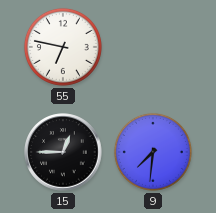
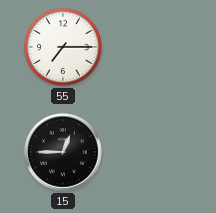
55: 6:47 -> 7:15 (63, 47)
9: 7:31 -> none (153, 152)
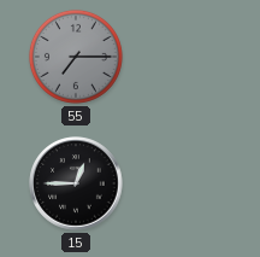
55 dial: white -> grey (76, 57)
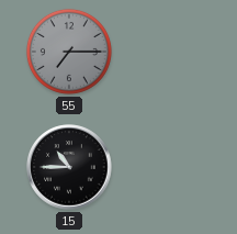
15: 12:45 -> 10:45 (69, 167)
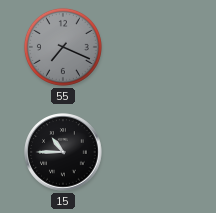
55: 7:15 -> 7:19 (63, 47)
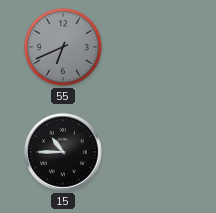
55: 7:19 -> 6:41 (63, 47)
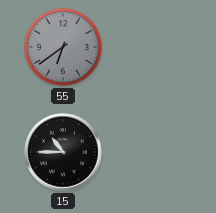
55: 6:41 -> 6:39 (63, 47)
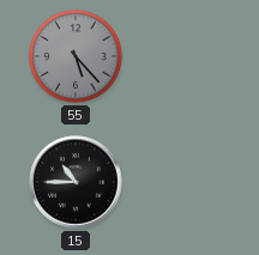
55: 6:39 -> 5:23 (76, 56)
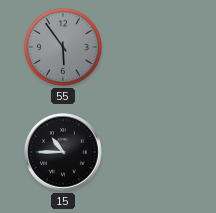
55: 5:23 -> 5:54 (63, 47)
